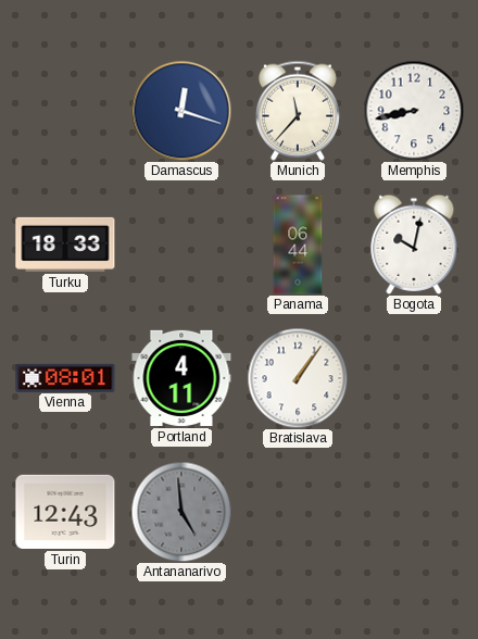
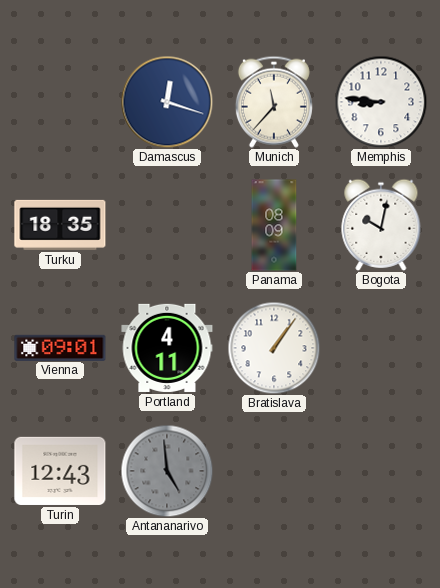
Memphis: 8:43 -> 8:46 (381, 102)
Turku: 18:33 -> 18:35 (60, 225)
Panama: 06:44 -> 08:09 (274, 225)
Vienna: 08:01 -> 09:01 (60, 347)
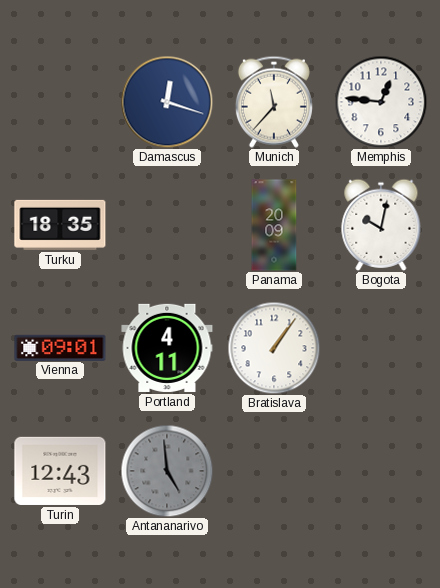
Memphis: 8:46 -> 12:46 (381, 102)
Panama: 08:09 -> 20:09 (274, 225)
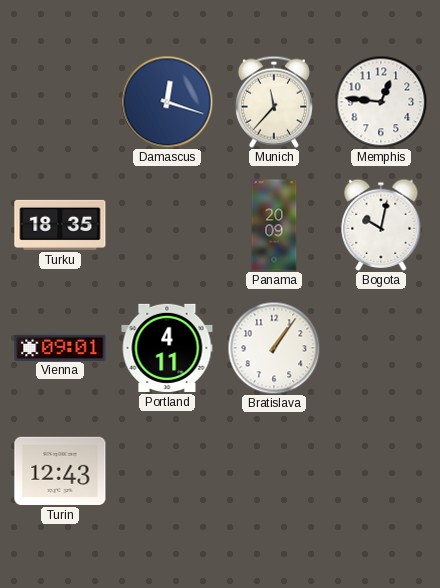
Antananarivo: 4:59 -> none (167, 471)
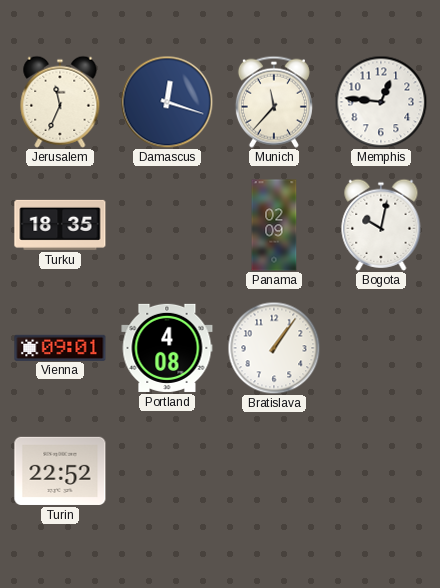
Jerusalem: none -> 11:34 (60, 102)
Panama: 20:09 -> 02:09 (274, 225)
Portland: 4:11 -> 4:08 (167, 348)
Turin: 12:43 -> 22:52 (60, 471)
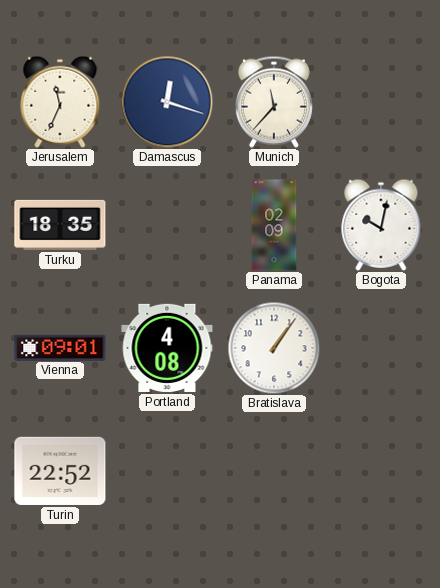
Memphis: 12:46 -> none (381, 102)
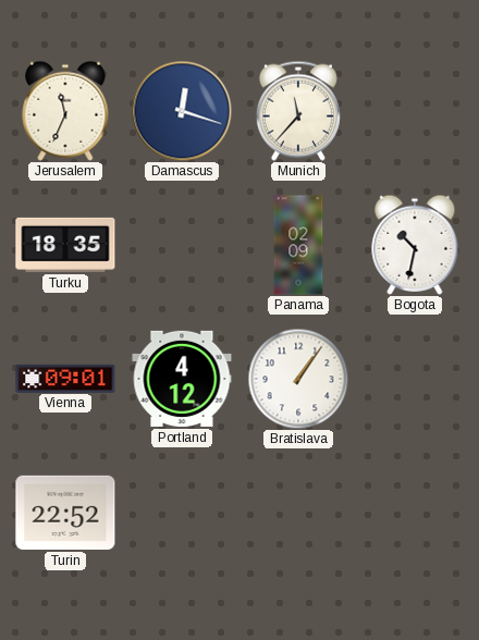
Bogota: 10:02 -> 10:32 (415, 245)
Portland: 4:08 -> 4:12 (182, 379)
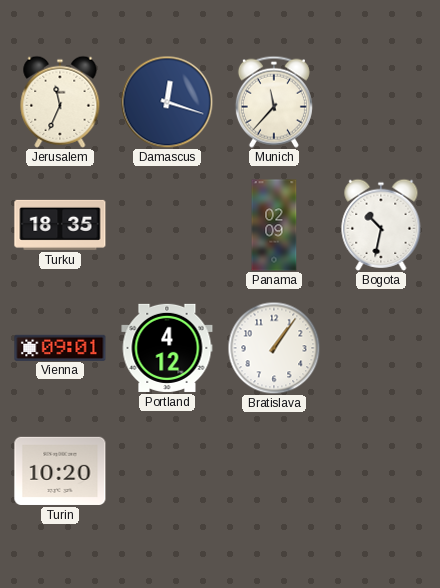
Turin: 22:52 -> 10:20 (60, 471)
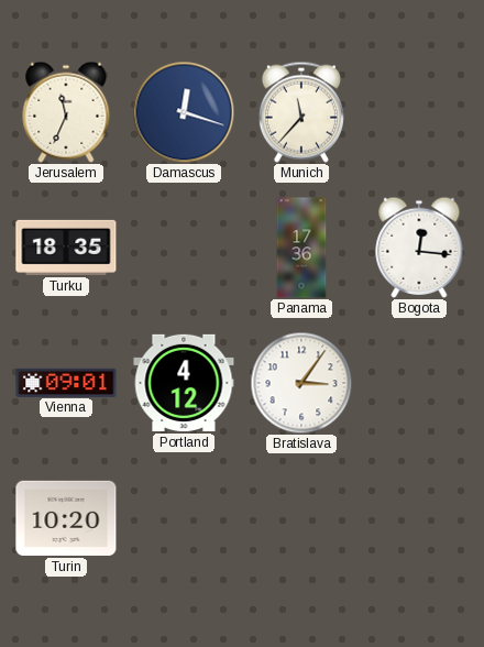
Panama: 02:09 -> 17:36 (301, 248)
Bogota: 10:32 -> 12:16 (419, 248)
Bratislava: 1:06 -> 3:06 (301, 383)
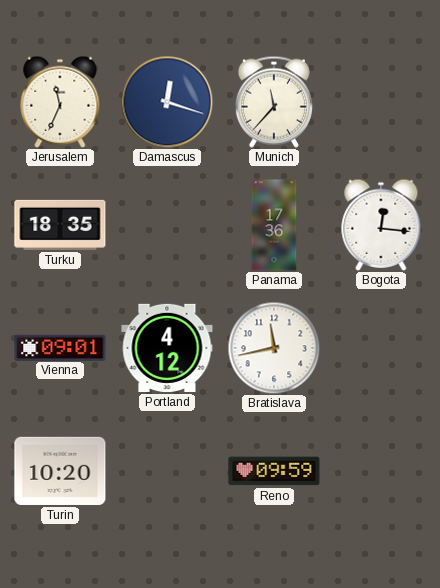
Bratislava: 3:06 -> 11:43 (274, 348)
Reno: none -> 09:59 (274, 471)
